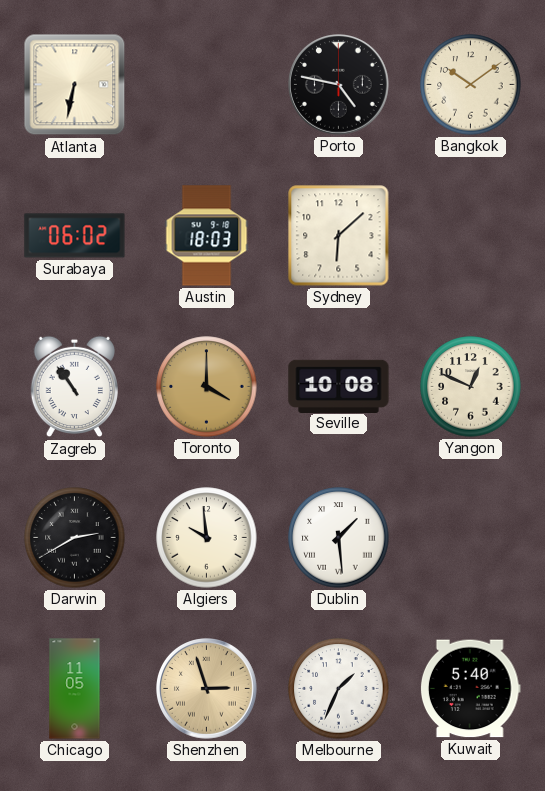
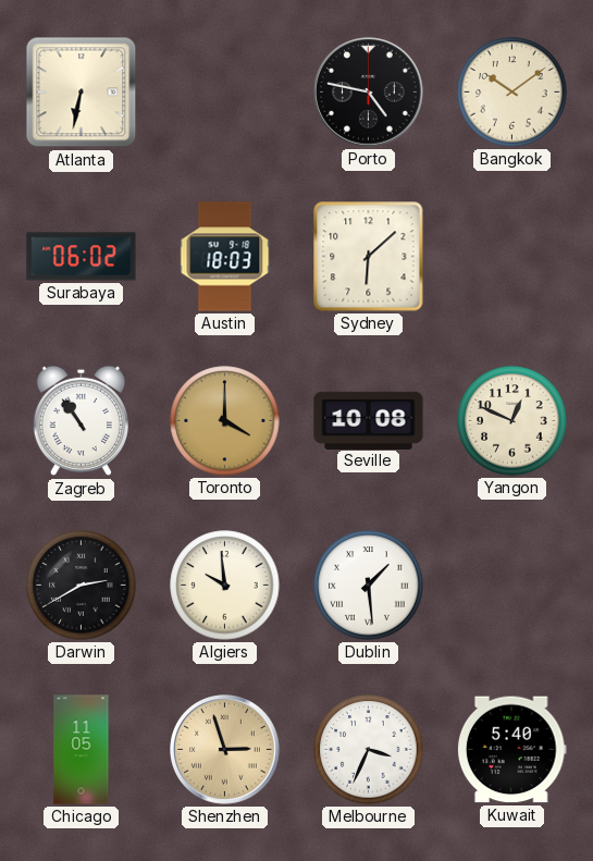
Melbourne: 1:34 -> 3:34 (369, 750)
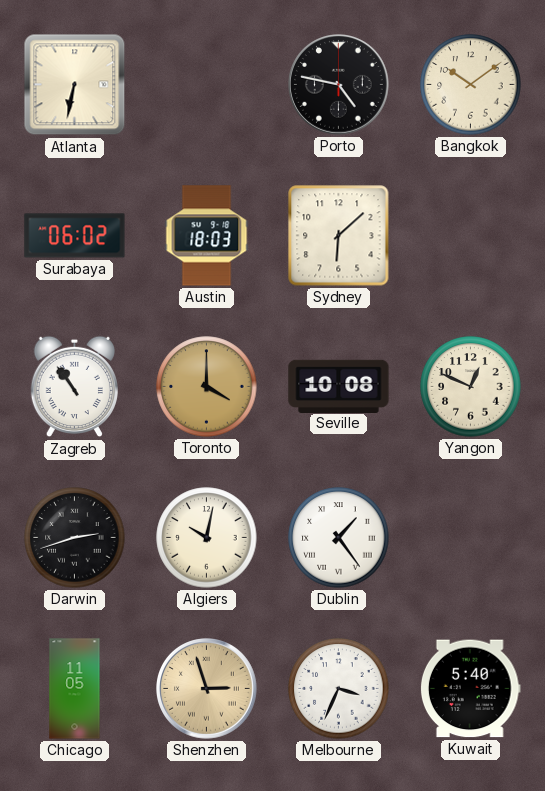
Darwin: 2:40 -> 2:42 (75, 538)
Algiers: 9:59 -> 10:02 (207, 538)
Dublin: 1:29 -> 1:24 (339, 538)
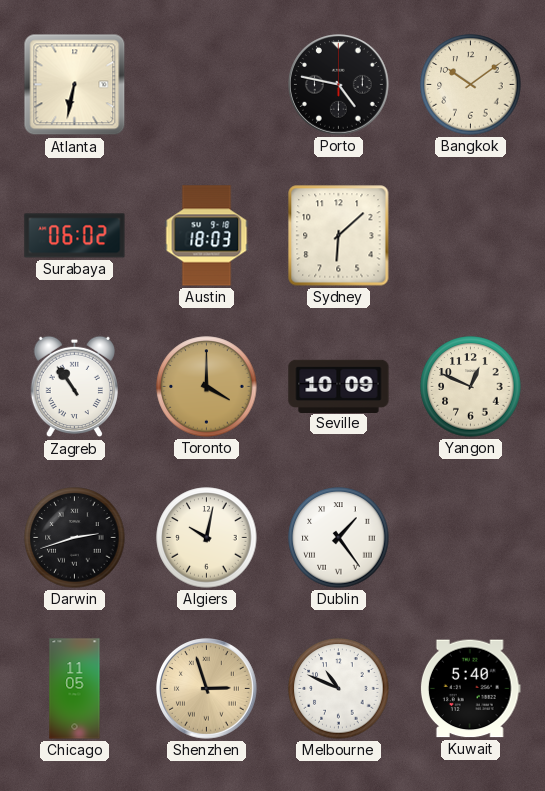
Seville: 10:08 -> 10:09 (339, 386)
Melbourne: 3:34 -> 10:49 (339, 689)
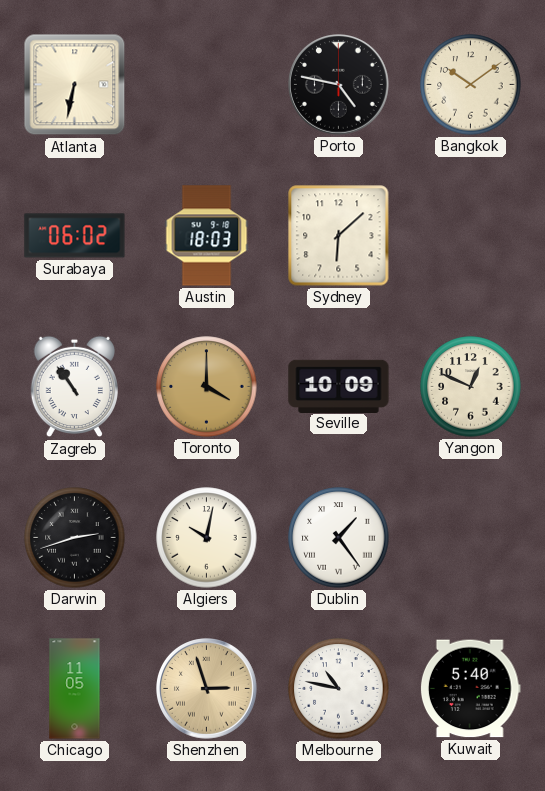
Melbourne: 10:49 -> 10:47 (339, 689)
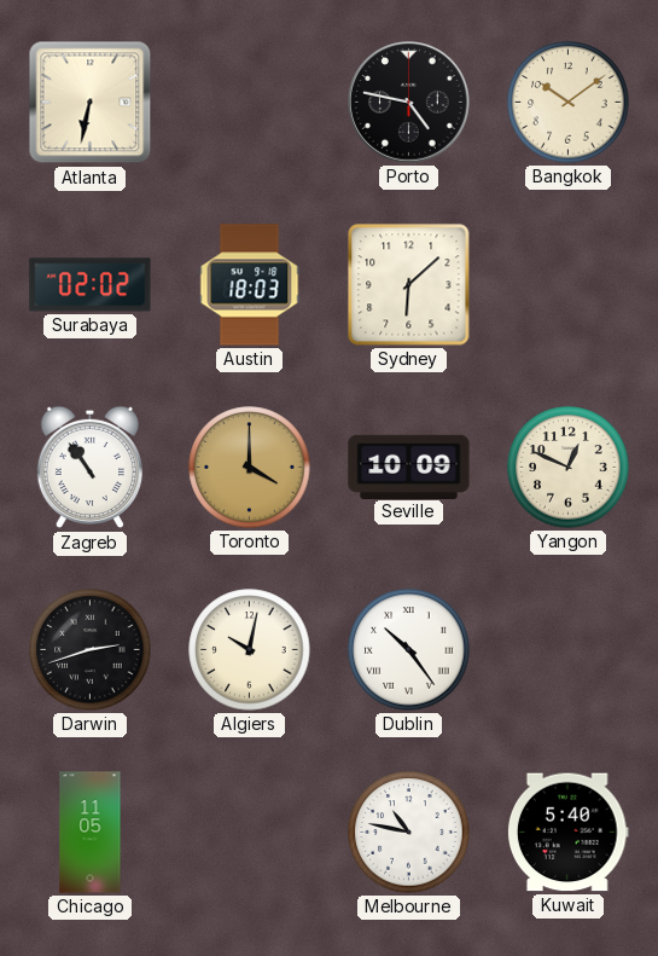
Surabaya: 06:02 -> 02:02 (91, 285)
Dublin: 1:24 -> 10:24 (409, 650)
Shenzhen: 2:57 -> none (207, 689)
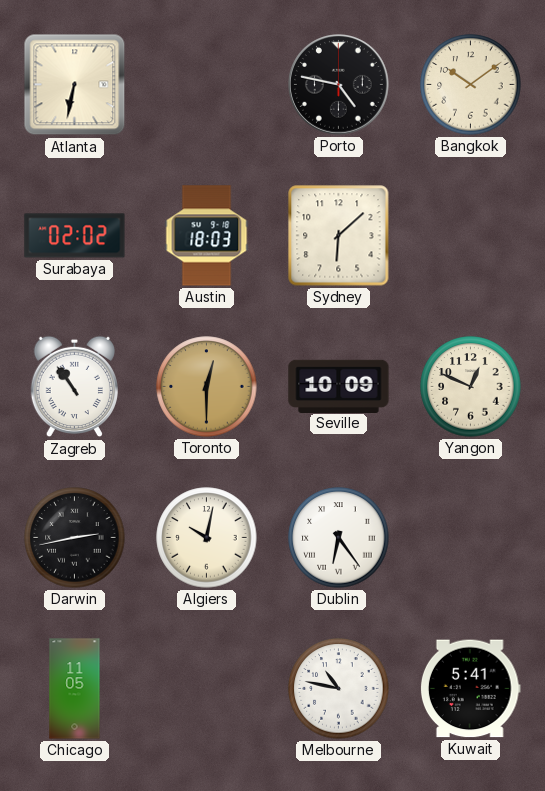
Toronto: 4:00 -> 12:30 (207, 387)
Darwin: 2:42 -> 2:43 (75, 538)
Dublin: 10:24 -> 6:24 (339, 538)
Kuwait: 5:40 -> 5:41 (470, 689)
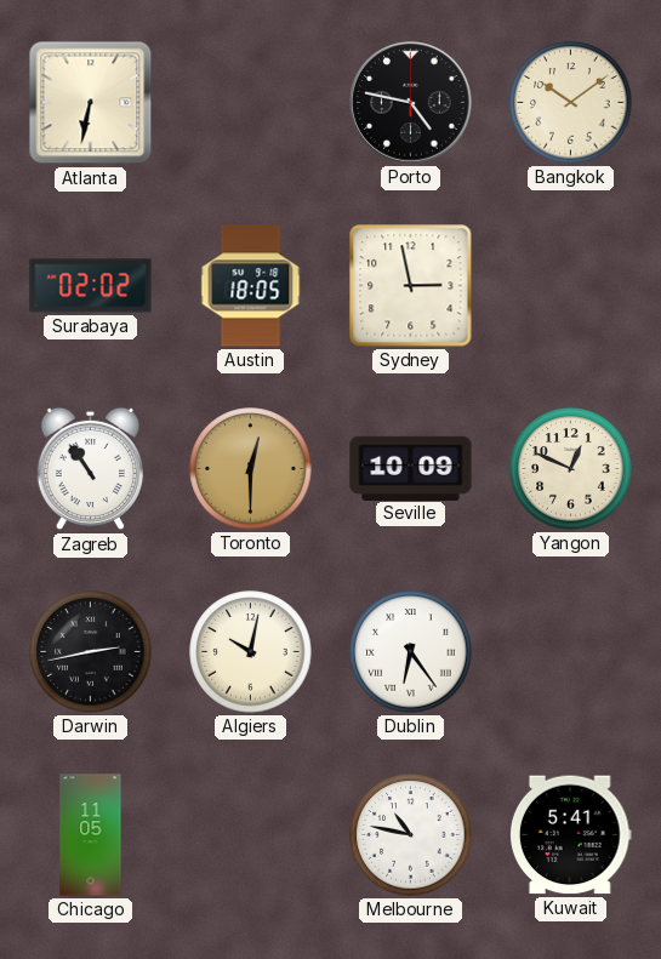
Austin: 18:03 -> 18:05 (251, 286)
Sydney: 6:08 -> 2:58 (411, 286)
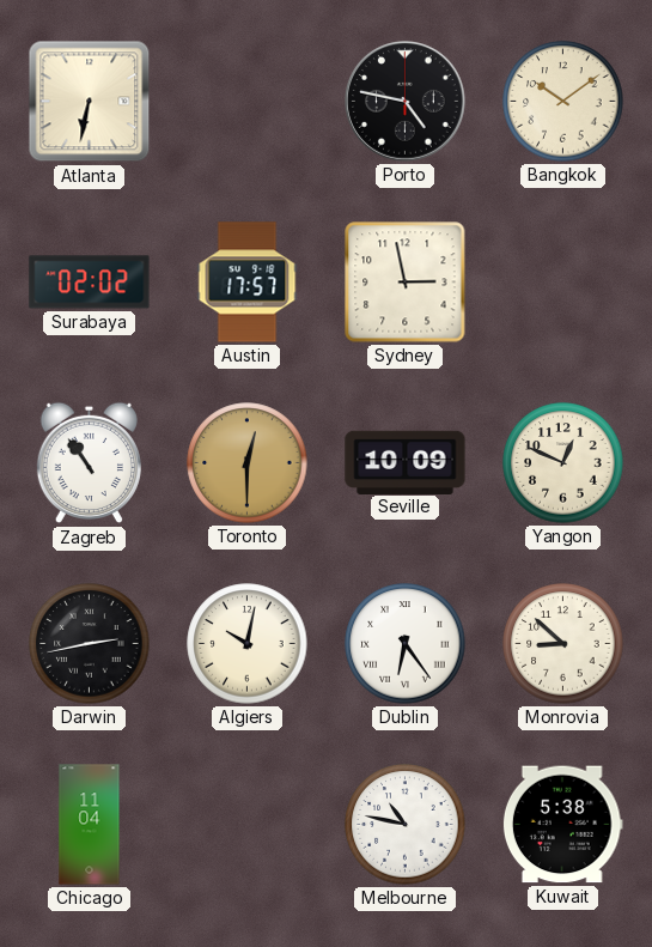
Austin: 18:05 -> 17:57 (248, 283)
Monrovia: none -> 8:52 (563, 644)
Chicago: 11:05 -> 11:04 (90, 825)
Kuwait: 5:41 -> 5:38 (562, 825)
